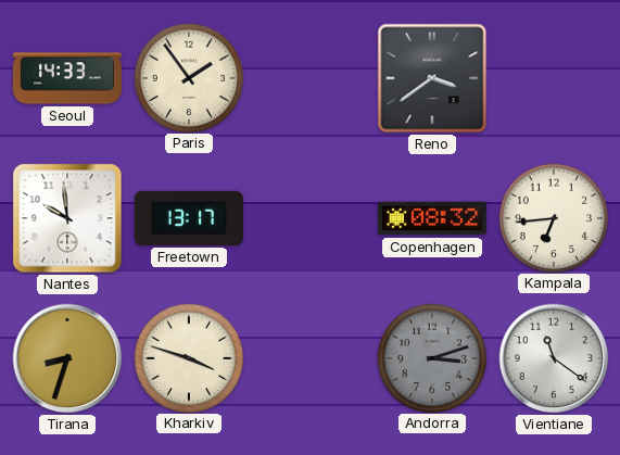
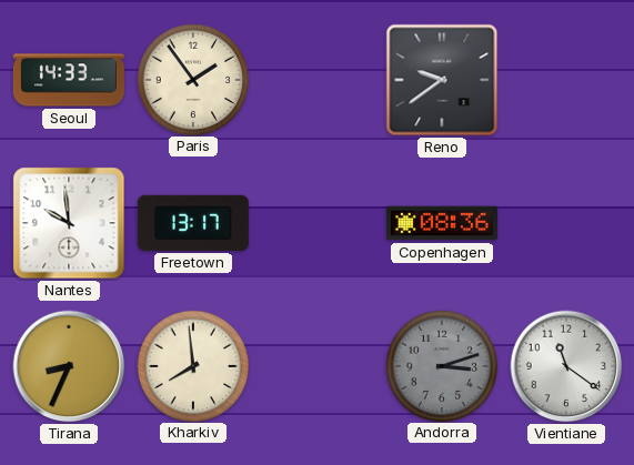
Reno: 3:39 -> 9:39 (442, 80)
Copenhagen: 08:32 -> 08:36 (442, 223)
Kampala: 6:44 -> none (553, 217)
Tirana: 8:33 -> 8:34 (69, 366)
Kharkiv: 3:48 -> 7:59 (192, 365)
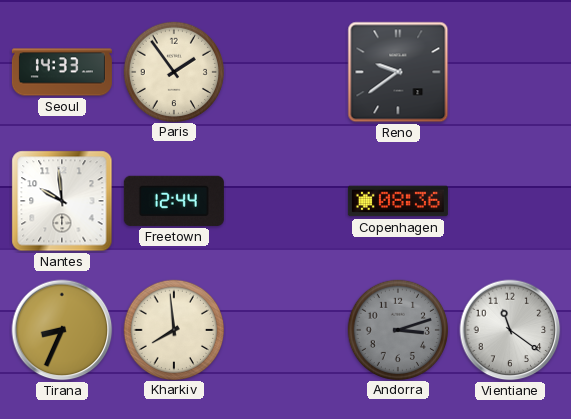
Freetown: 13:17 -> 12:44 (174, 201)
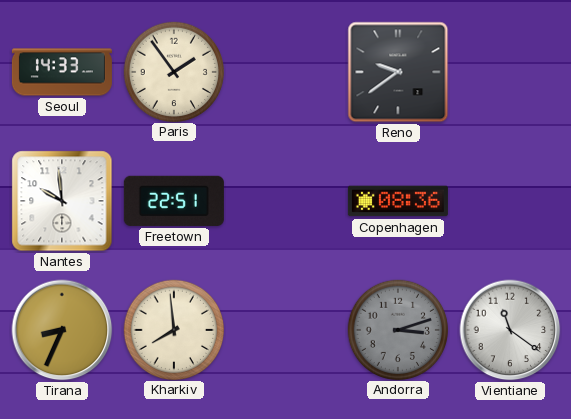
Freetown: 12:44 -> 22:51 (174, 201)
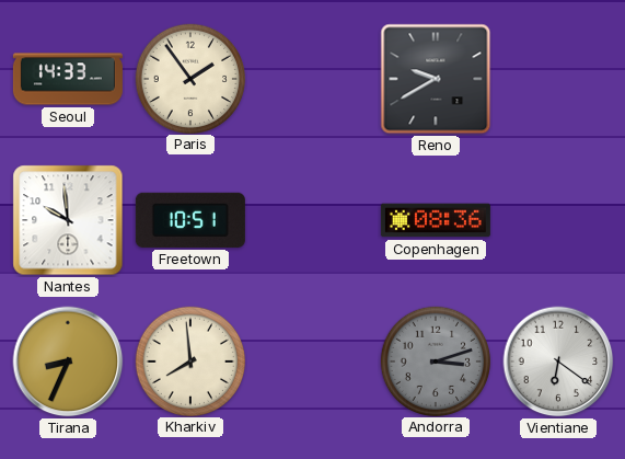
Reno: 9:39 -> 9:40 (436, 79)
Freetown: 22:51 -> 10:51 (190, 220)
Vientiane: 11:21 -> 6:21 (558, 362)
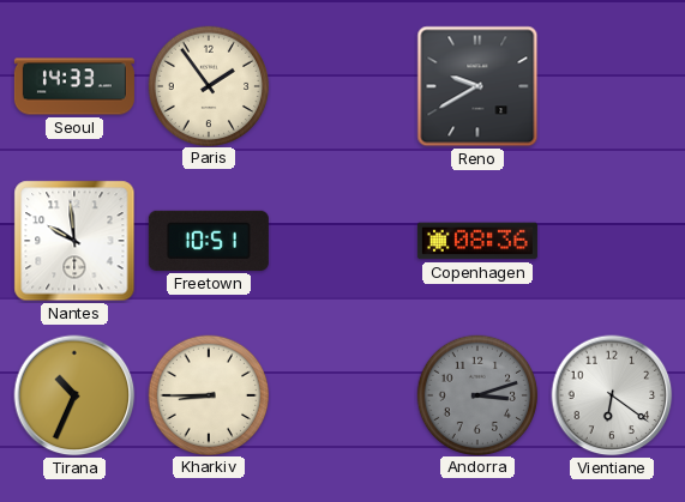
Tirana: 8:34 -> 10:34 (74, 395)
Kharkiv: 7:59 -> 8:45 (208, 394)
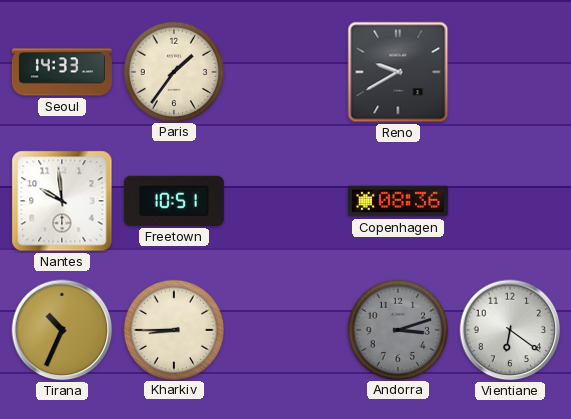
Paris: 1:54 -> 1:36 (173, 71)
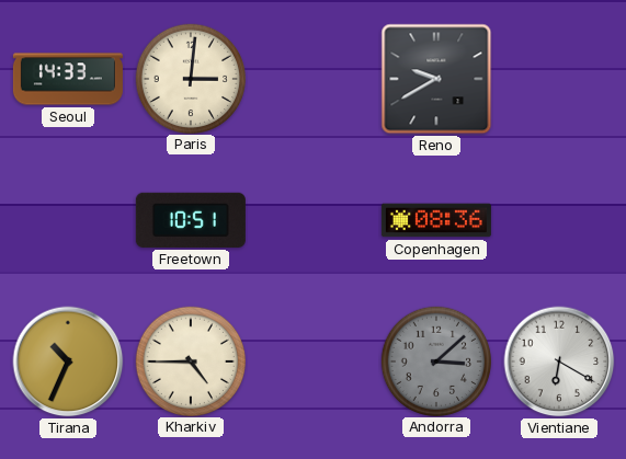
Paris: 1:36 -> 3:01 (190, 78)
Nantes: 9:59 -> none (62, 201)
Kharkiv: 8:45 -> 4:45 (190, 360)
Andorra: 3:12 -> 3:08 (435, 360)
Vientiane: 6:21 -> 6:20 (559, 362)
